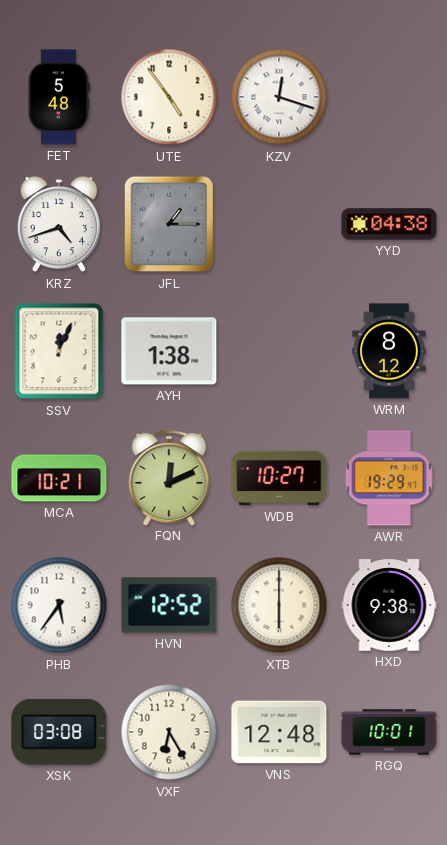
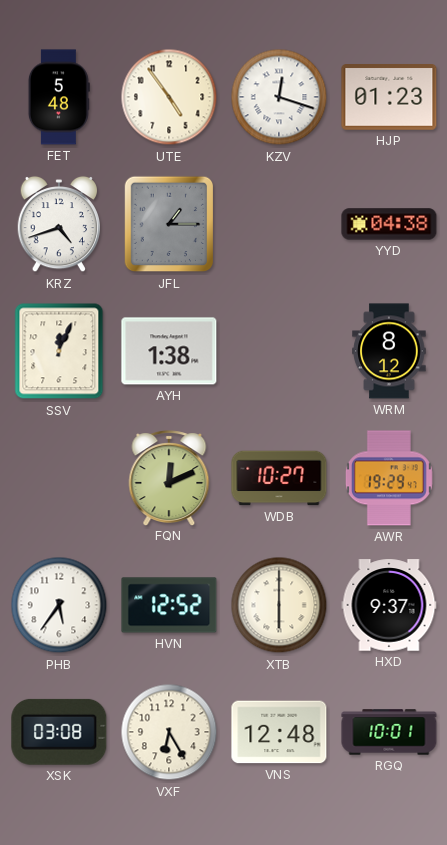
HJP: none -> 01:23 (389, 98)
MCA: 10:21 -> none (59, 478)
HXD: 9:38 -> 9:37 (389, 605)
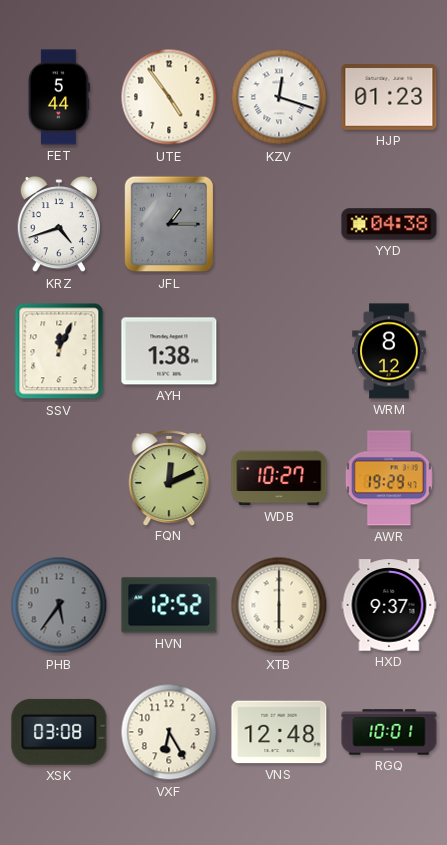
FET: 5:48 -> 5:44 (59, 97)
PHB dial: white -> grey (59, 605)
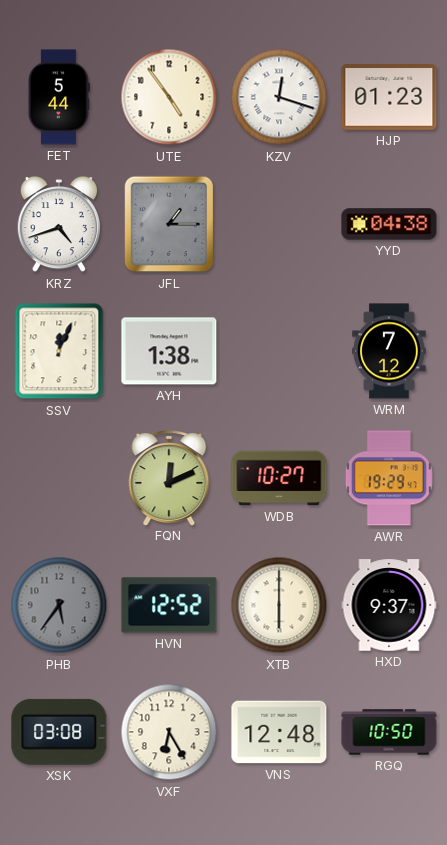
WRM: 8:12 -> 7:12 (389, 351)
RGQ: 10:01 -> 10:50 (389, 732)
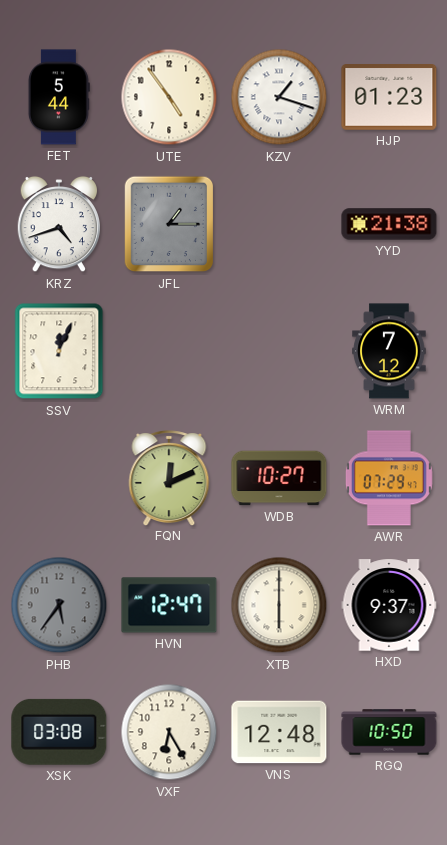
KZV: 12:18 -> 1:18 (279, 97)
YYD: 04:38 -> 21:38 (389, 224)
AYH: 1:38 -> none (169, 351)
AWR: 19:29 -> 07:29 (389, 478)
HVN: 12:52 -> 12:47 (169, 605)
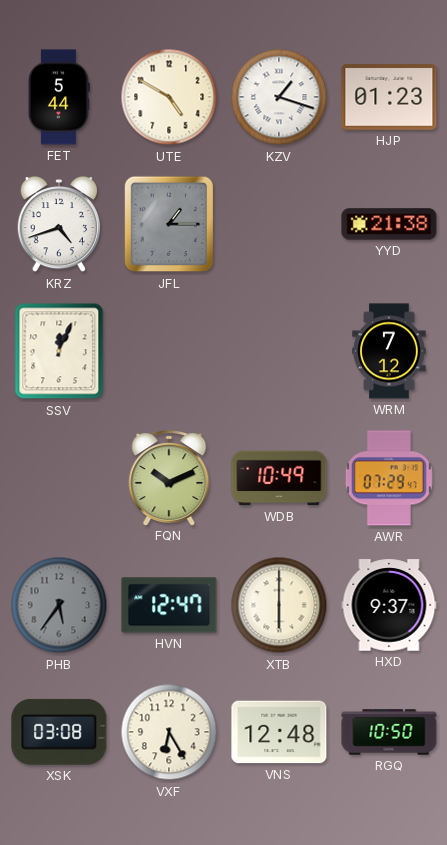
UTE: 4:54 -> 4:50 (169, 97)
FQN: 12:11 -> 10:11 (169, 478)
WDB: 10:27 -> 10:49 (279, 478)
